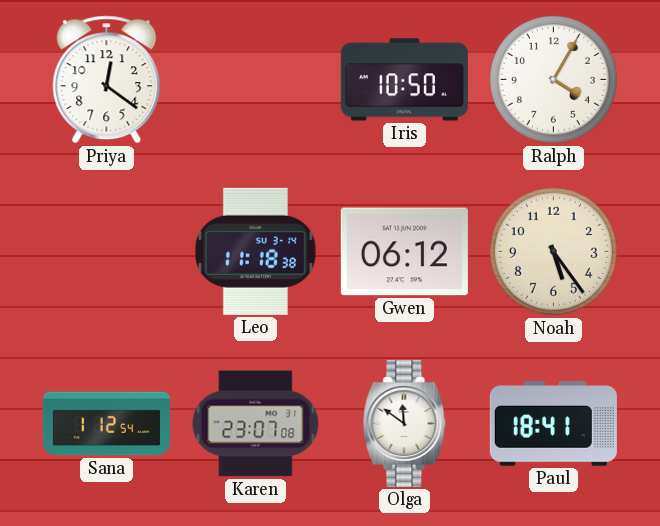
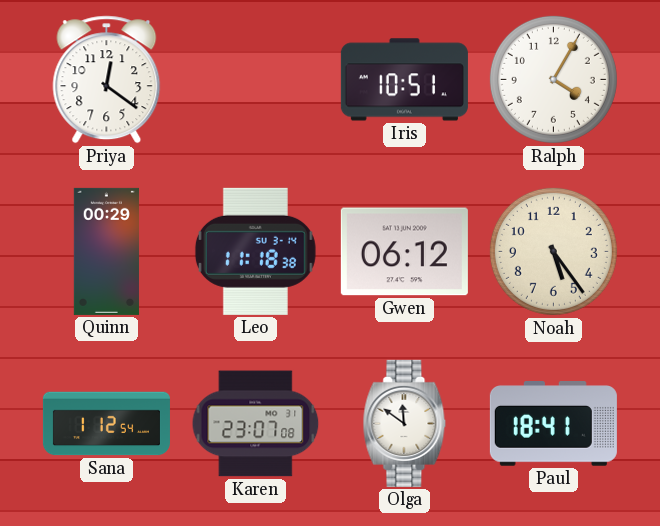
Iris: 10:50 -> 10:51 (404, 80)
Quinn: none -> 00:29 (106, 251)
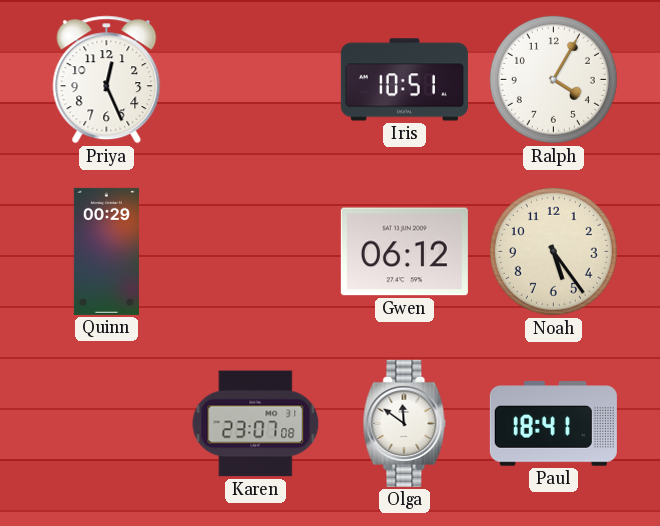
Priya: 12:21 -> 12:26 (107, 80)
Leo: 11:18 -> none (255, 251)
Sana: 1:12 -> none (106, 424)
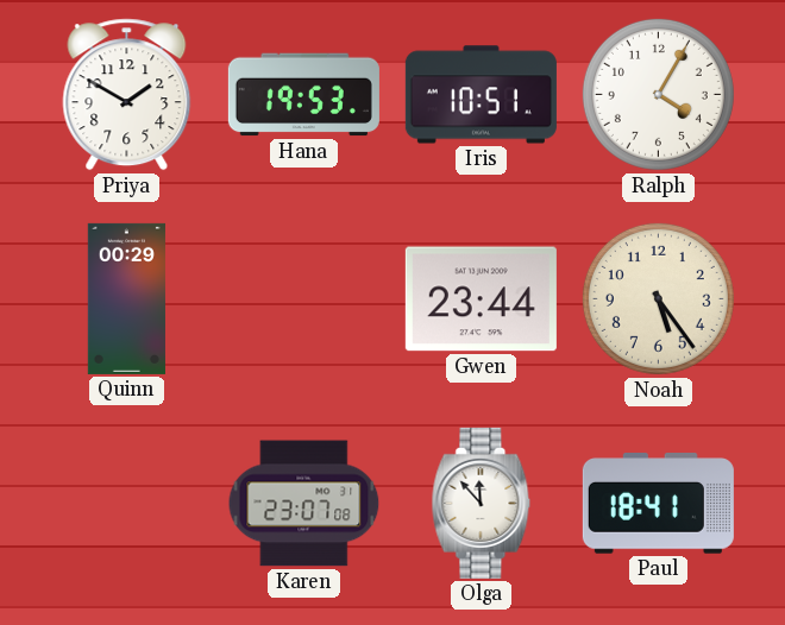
Priya: 12:26 -> 1:50 (127, 95)
Hana: none -> 19:53 (303, 95)
Gwen: 06:12 -> 23:44 (481, 299)
Olga: 11:51 -> 11:53 (482, 503)
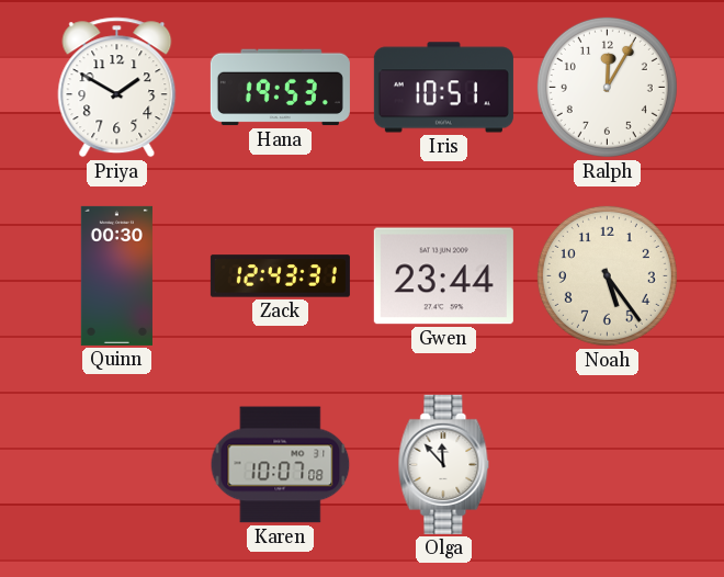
Ralph: 4:05 -> 12:05 (607, 87)
Quinn: 00:29 -> 00:30 (116, 275)
Zack: none -> 12:43 (280, 276)
Karen: 23:07 -> 10:07 (281, 465)
Paul: 18:41 -> none (658, 504)
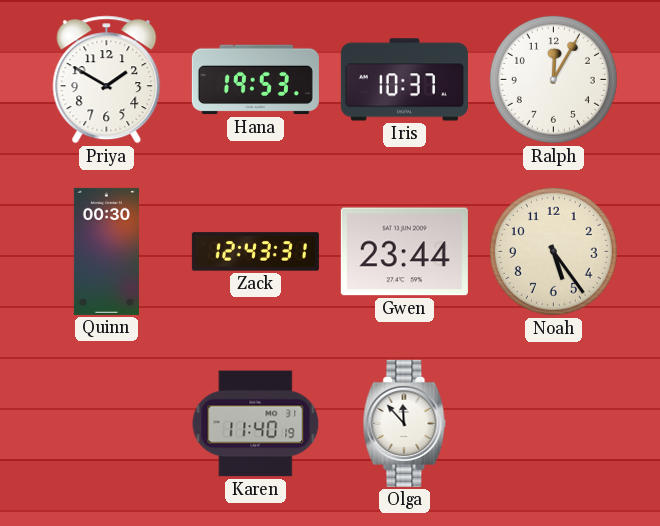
Iris: 10:51 -> 10:37 (404, 80)
Karen: 10:07 -> 11:40 (256, 424)
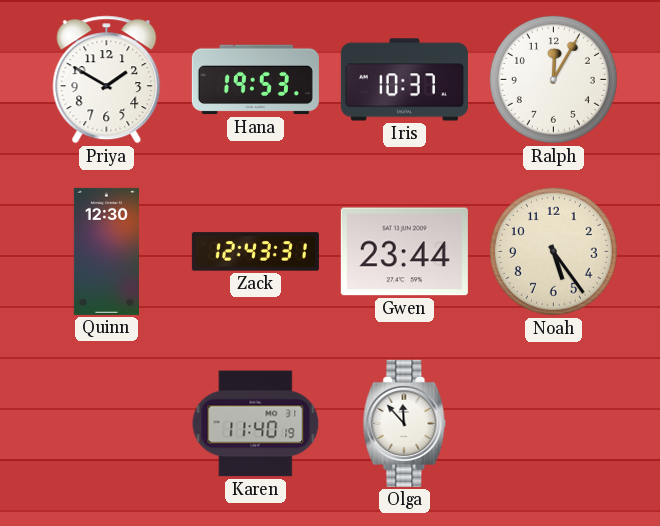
Quinn: 00:30 -> 12:30 (106, 251)
